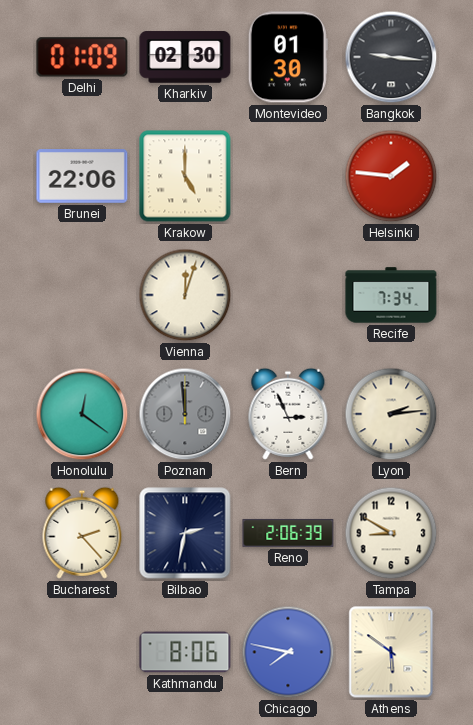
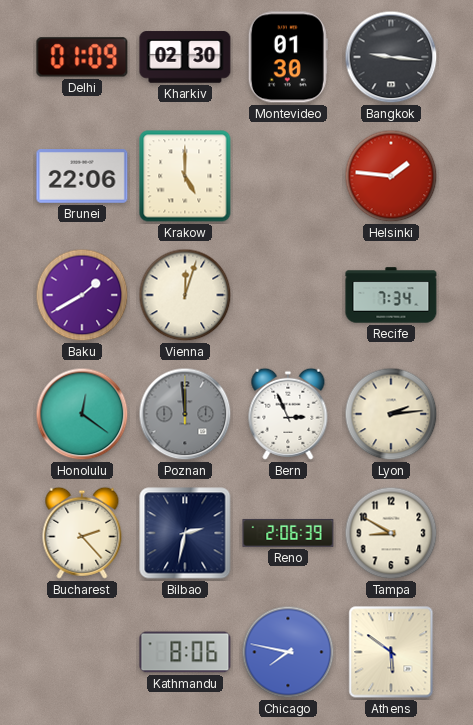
Baku: none -> 1:40 (82, 295)
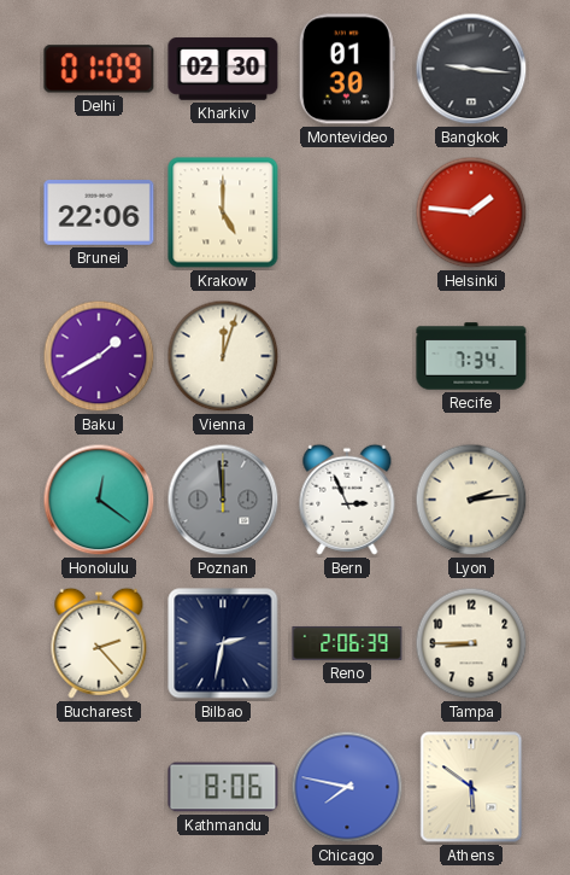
Tampa: 8:50 -> 8:45 (471, 643)
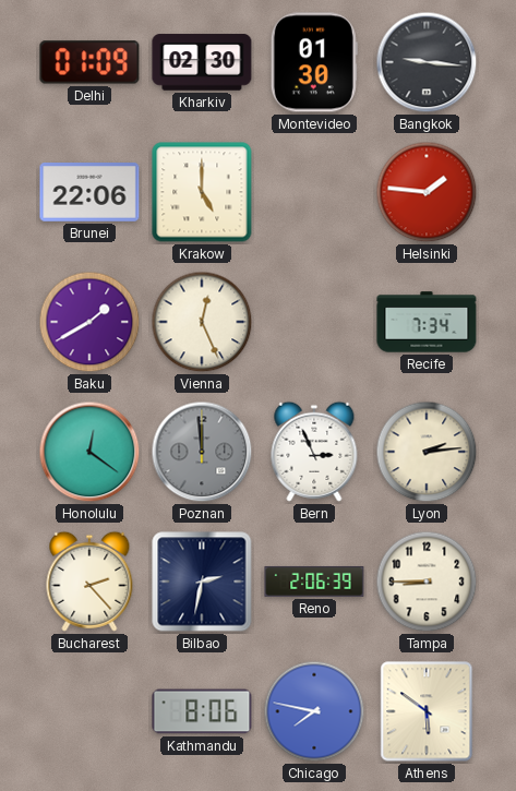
Vienna: 12:03 -> 12:26 (202, 322)
